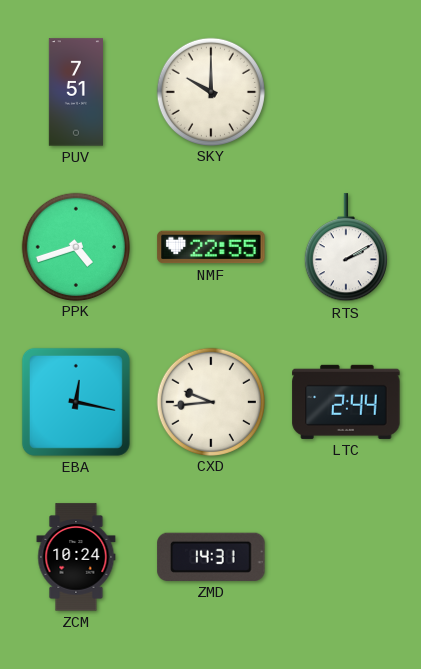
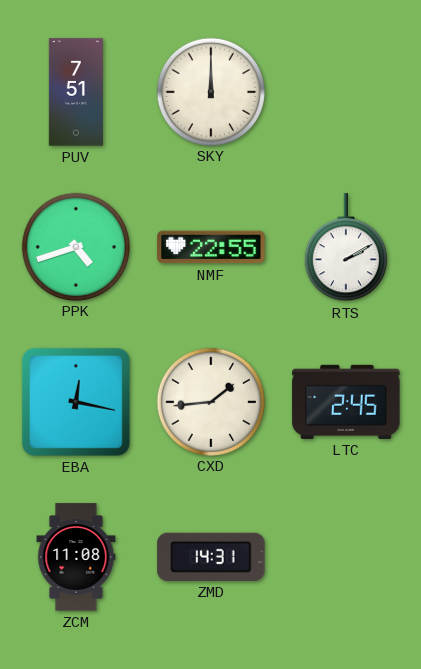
SKY: 10:00 -> 12:00 (210, 91)
CXD: 9:44 -> 1:44 (210, 401)
LTC: 2:44 -> 2:45 (346, 402)
ZCM: 10:24 -> 11:08 (76, 557)
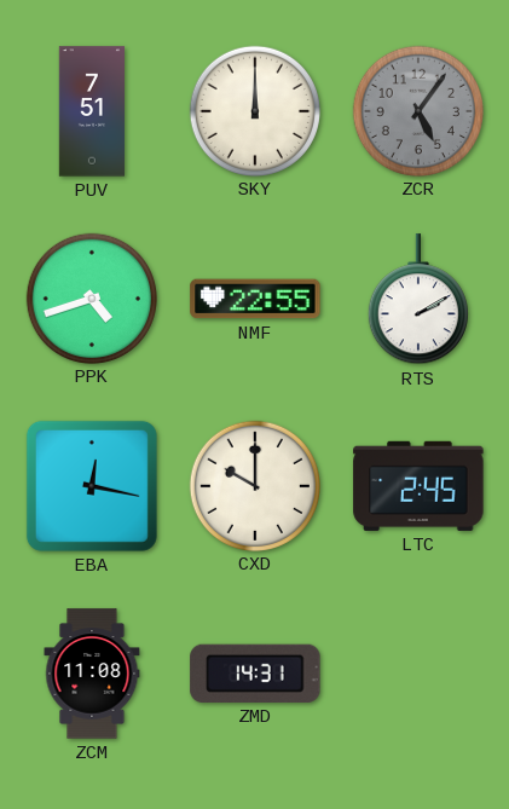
ZCR: none -> 5:06 (417, 110)
CXD: 1:44 -> 10:00 (254, 485)
